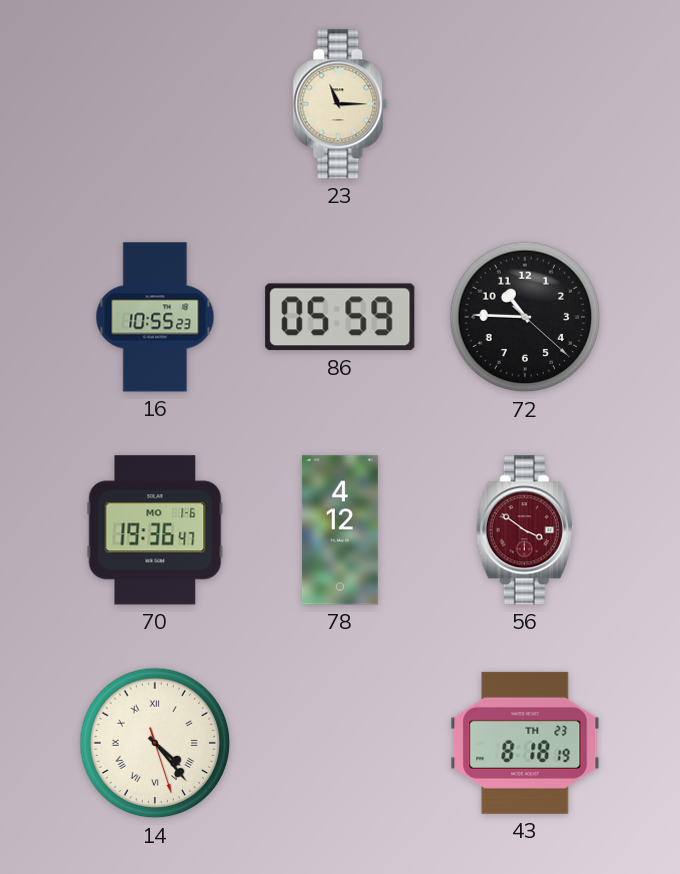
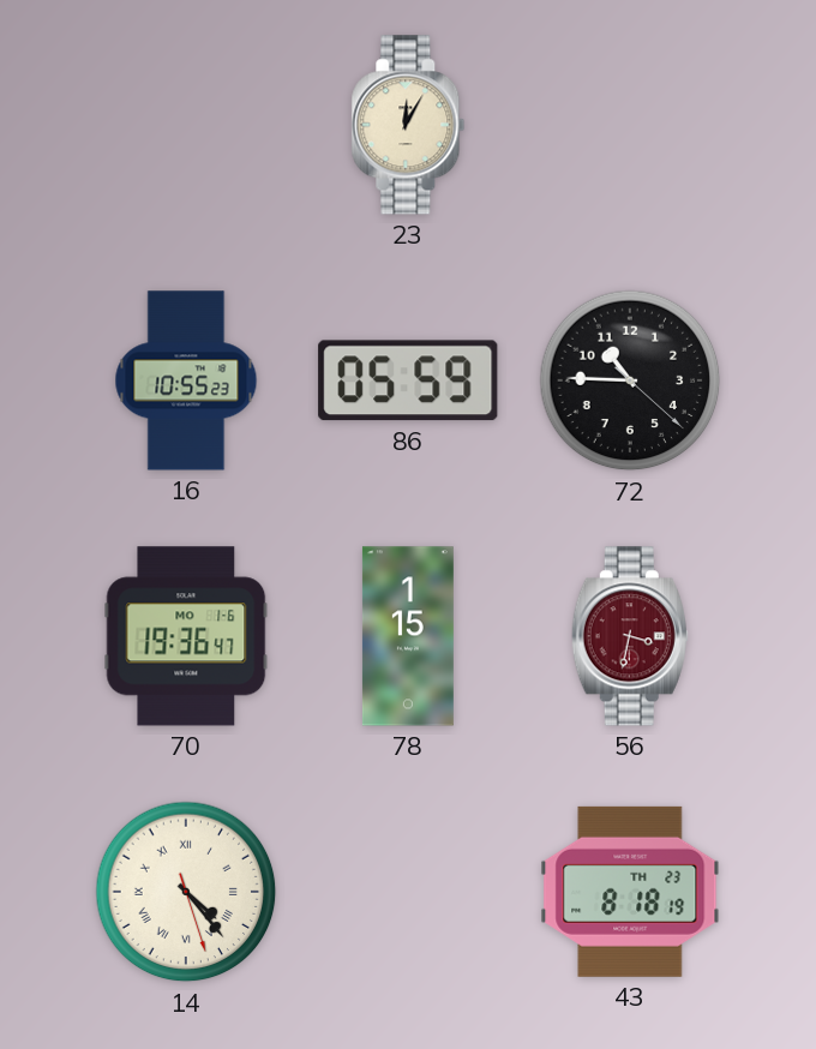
23: 11:15 -> 12:05 (408, 125)
78: 4:12 -> 1:15 (408, 636)
56: 3:51 -> 3:32 (630, 636)
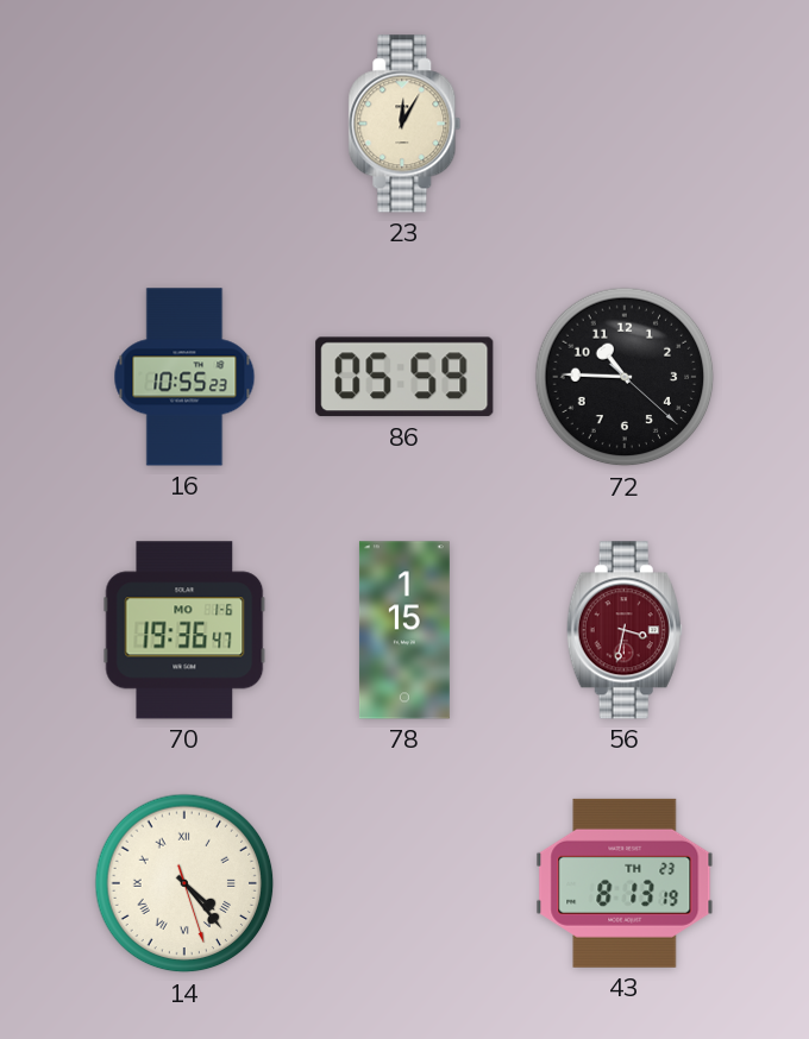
43: 8:18 -> 8:13 (625, 883)
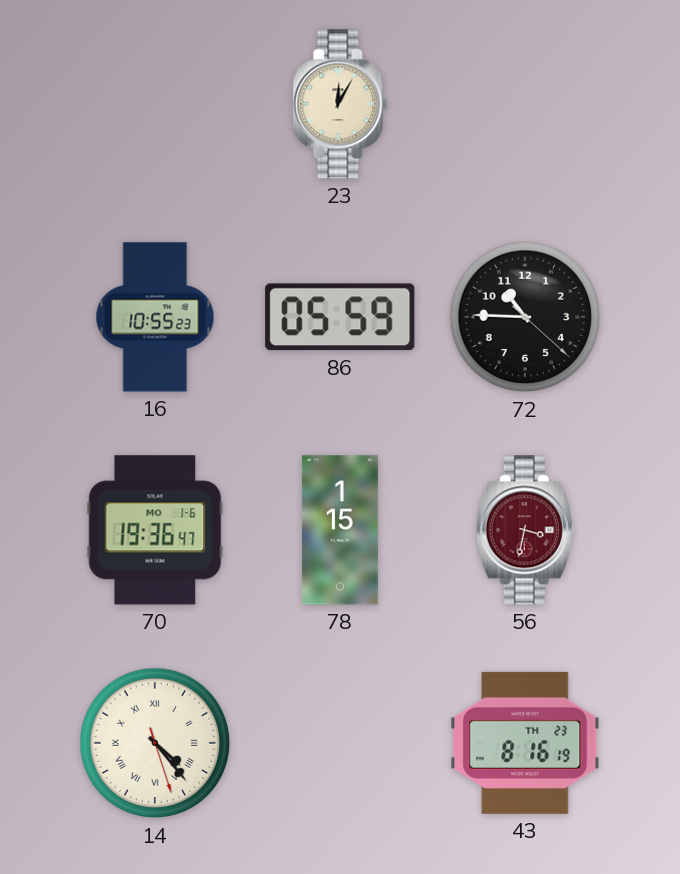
43: 8:13 -> 8:16 (525, 743)
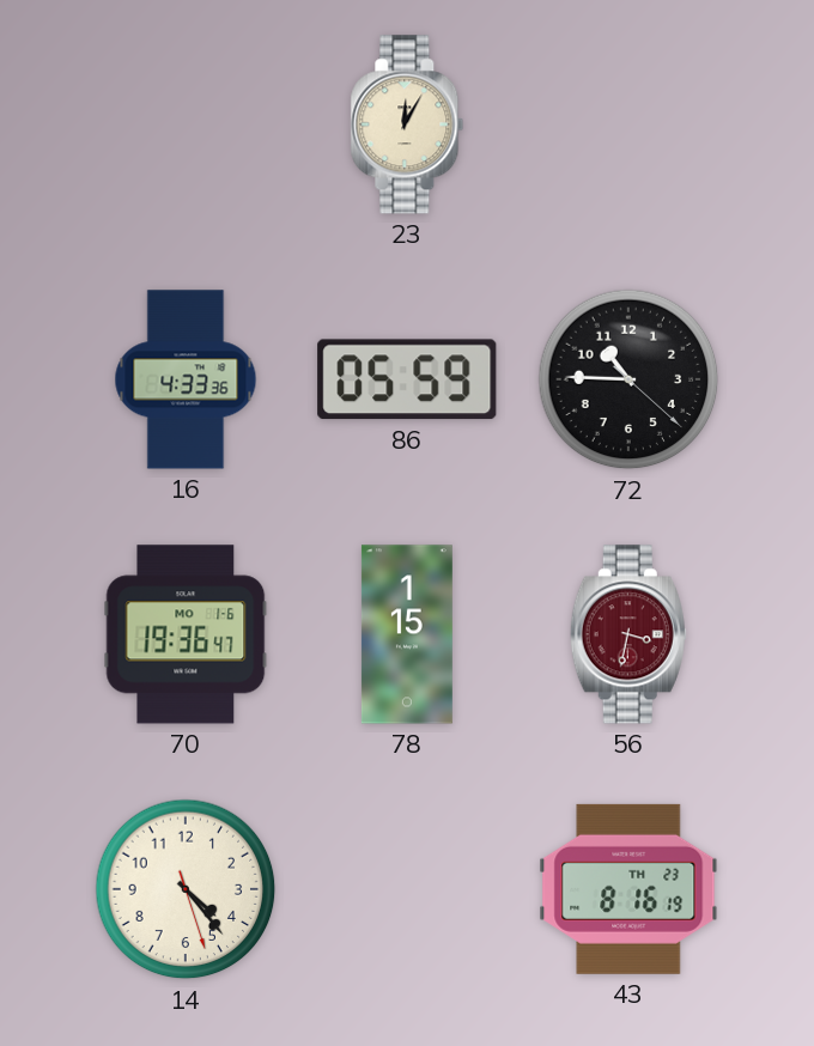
16: 10:55 -> 4:33 (186, 379)
14 numerals: Roman -> Arabic (186, 889)
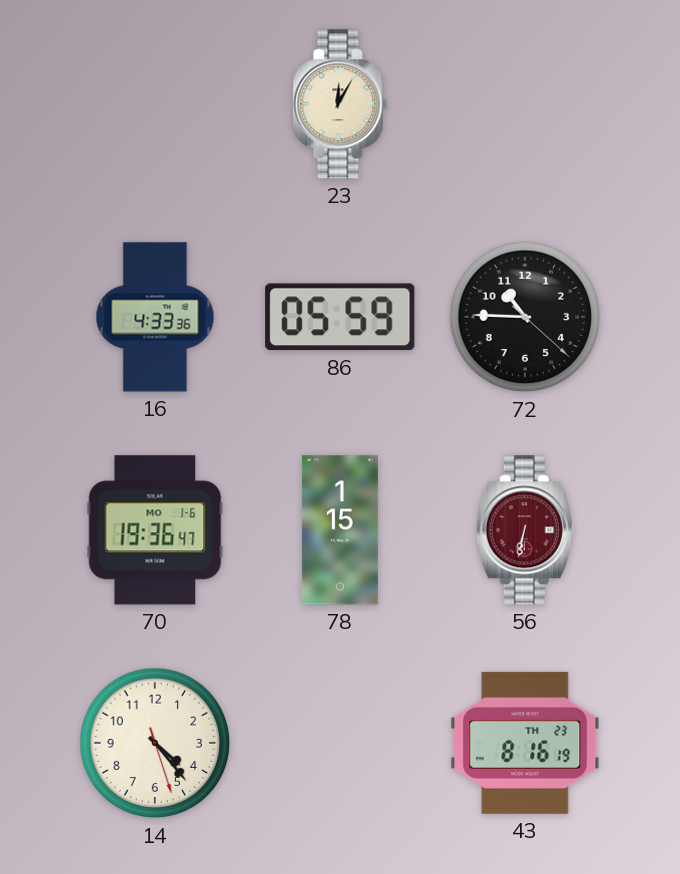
56: 3:32 -> 6:32 (525, 530)
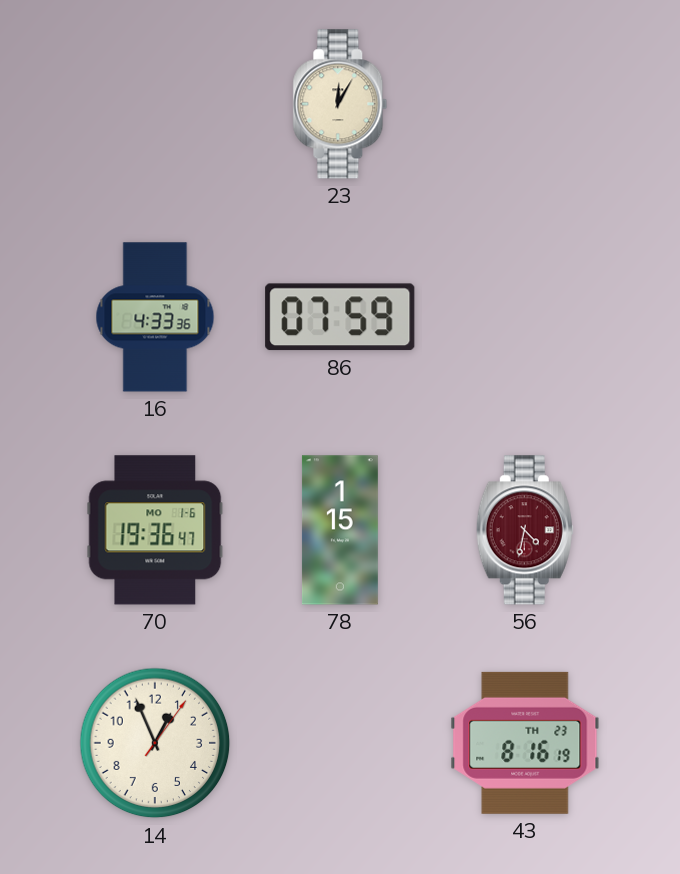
86: 05:59 -> 07:59 (340, 317)
72: 10:45 -> none (525, 317)
56: 6:32 -> 4:32 (525, 530)
14: 4:23 -> 12:56 (155, 743)
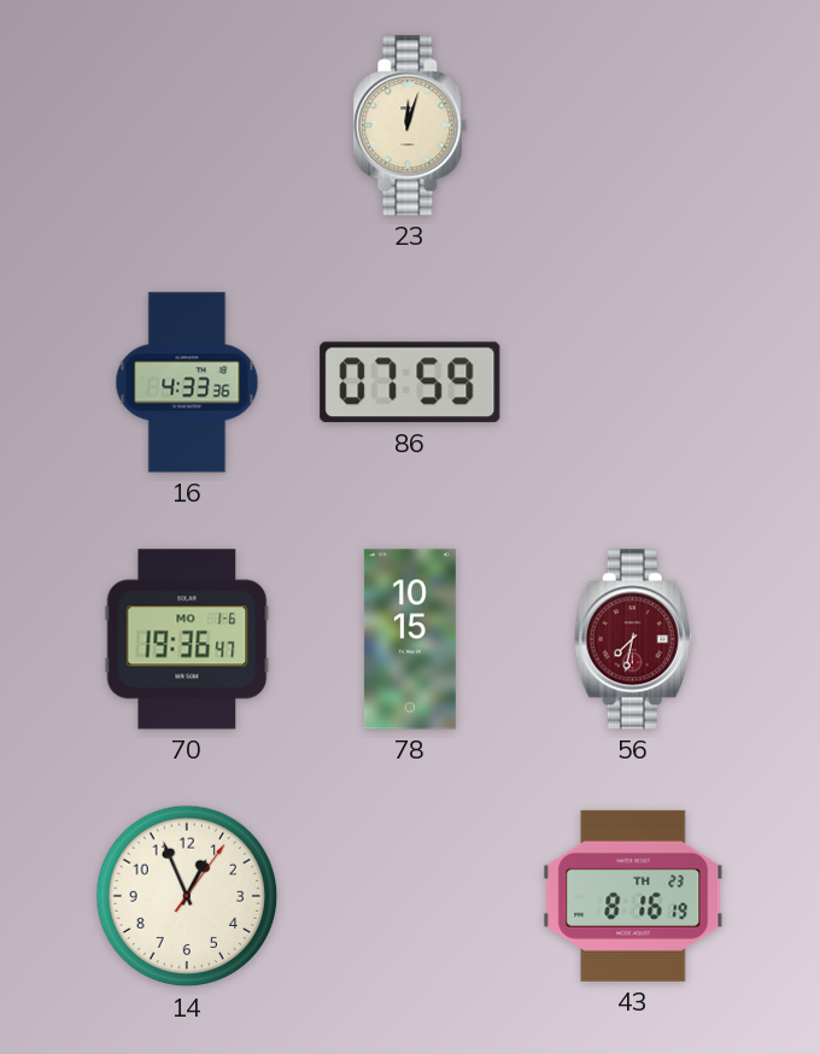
23: 12:05 -> 12:03 (410, 125)
78: 1:15 -> 10:15 (410, 639)
56: 4:32 -> 7:32 (633, 639)
